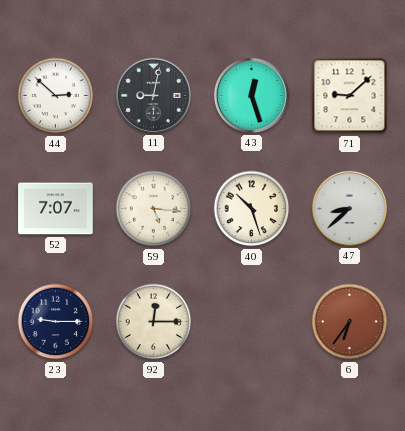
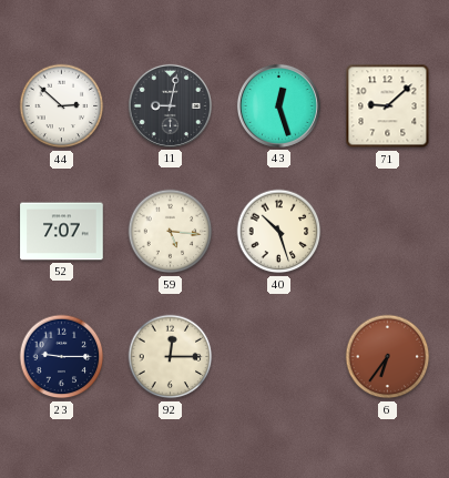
47: 8:38 -> none (349, 208)
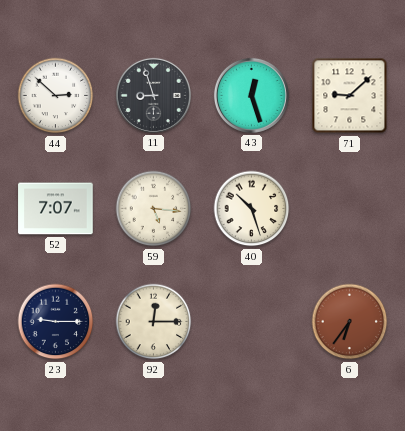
11: 9:02 -> 8:57 (153, 95)
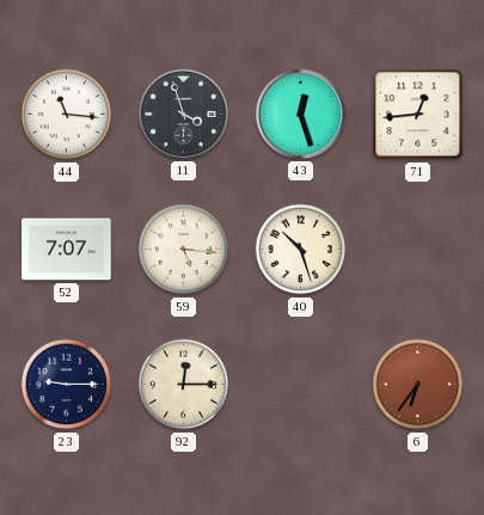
44: 2:52 -> 11:16 (67, 115)
11: 8:57 -> 3:57 (183, 114)
71: 9:08 -> 12:44 (418, 115)
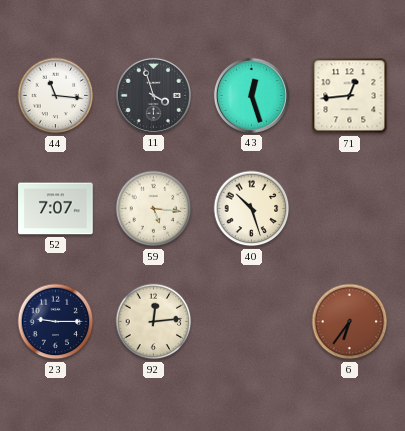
92: 12:15 -> 12:14 (154, 322)
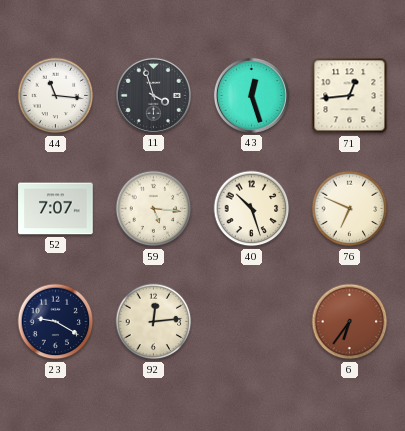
76: none -> 6:49 (350, 209)
23: 9:15 -> 9:20 (56, 322)
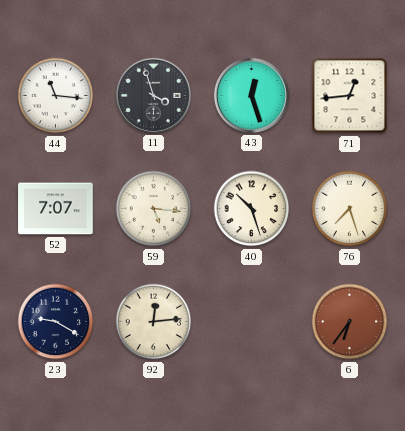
76: 6:49 -> 7:27 (350, 209)
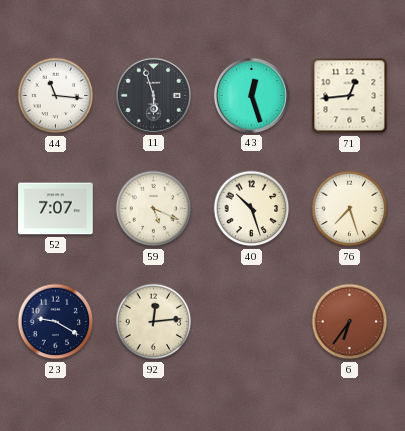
11: 3:57 -> 5:57 (153, 95)
59: 5:16 -> 5:19 (154, 209)
